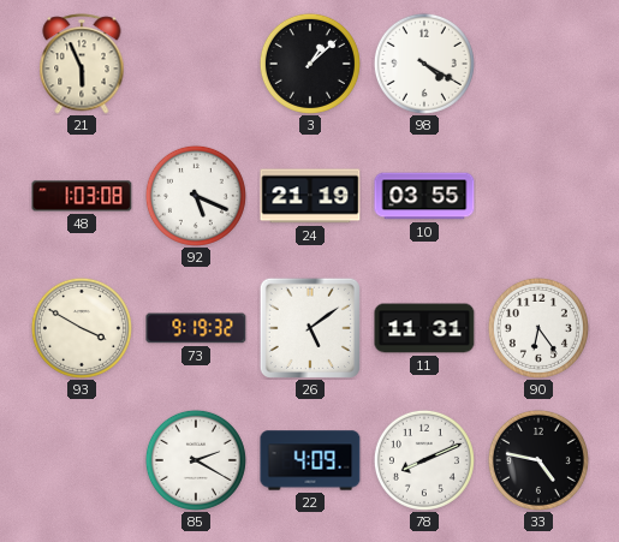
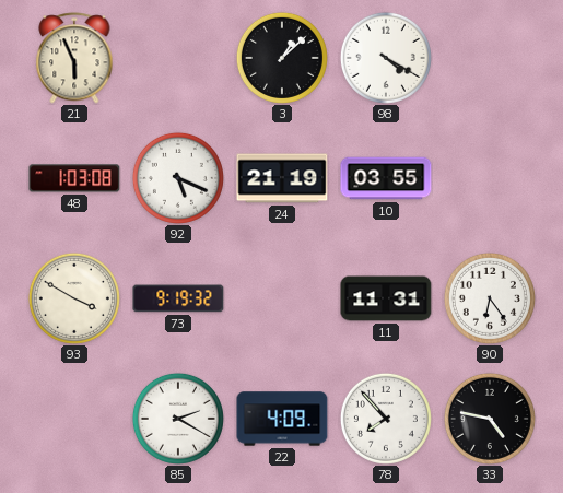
26: 5:09 -> none (310, 328)
78: 8:11 -> 7:53 (386, 419)
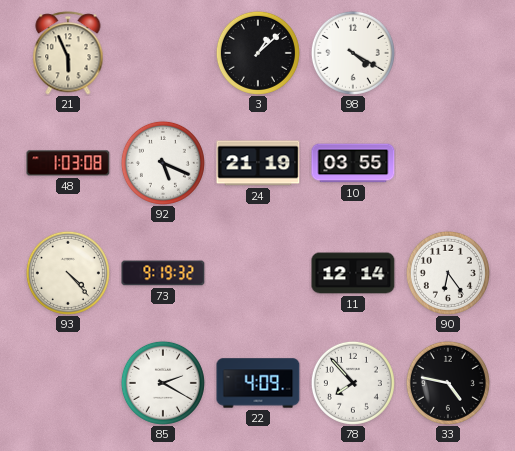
93: 3:50 -> 4:23 (68, 273)
11: 11:31 -> 12:14 (353, 273)
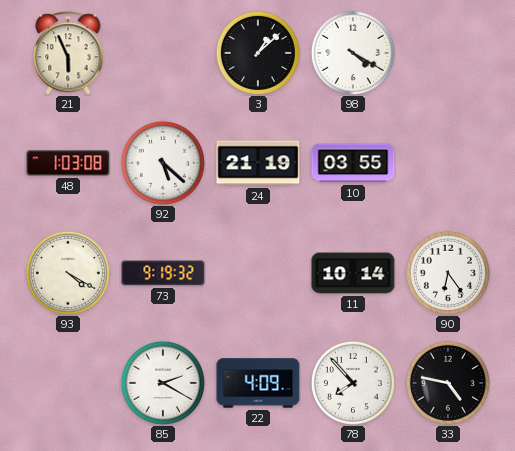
92: 5:19 -> 5:22 (163, 163)
93: 4:23 -> 4:20 (68, 273)
11: 12:14 -> 10:14 (353, 273)
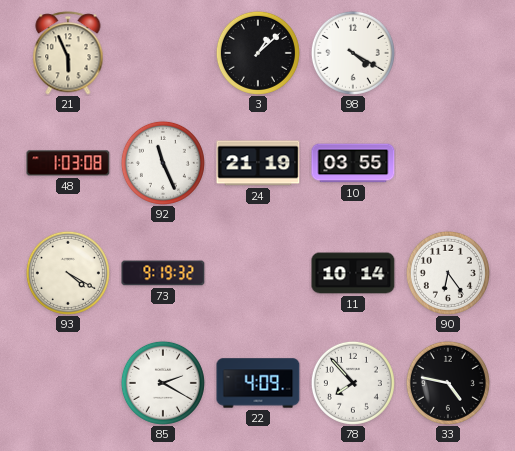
92: 5:22 -> 11:26 (163, 163)
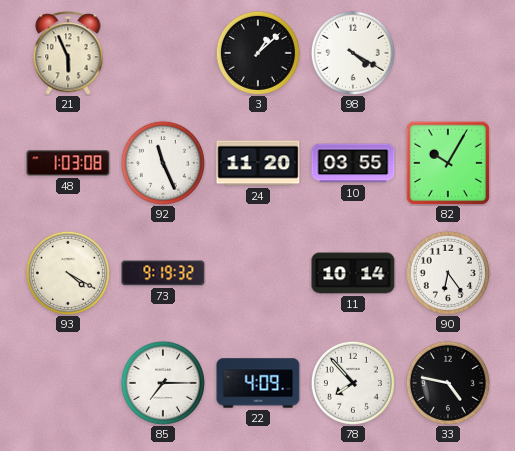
24: 21:19 -> 11:20 (258, 163)
82: none -> 10:05 (448, 163)
85: 2:20 -> 7:15 (163, 383)
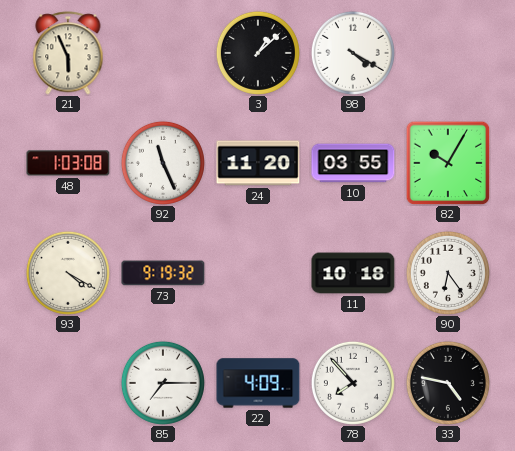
11: 10:14 -> 10:18 (353, 273)
